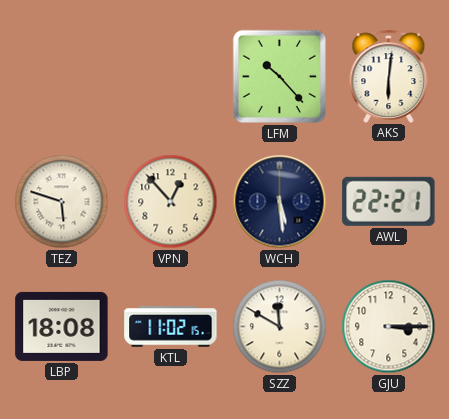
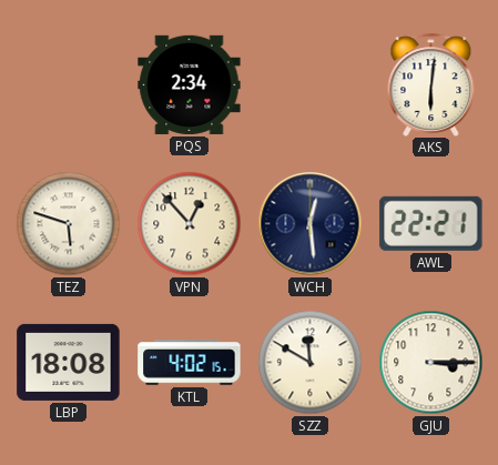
PQS: none -> 2:34 (190, 84)
LFM: 10:23 -> none (279, 76)
WCH: 5:29 -> 12:29 (311, 224)
KTL: 11:02 -> 4:02 (190, 363)
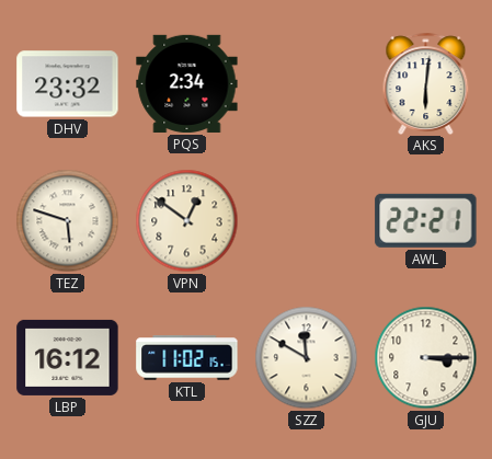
DHV: none -> 23:32 (68, 84)
VPN: 12:53 -> 12:51 (187, 221)
WCH: 12:29 -> none (311, 224)
LBP: 18:08 -> 16:12 (68, 357)
KTL: 4:02 -> 11:02 (187, 358)
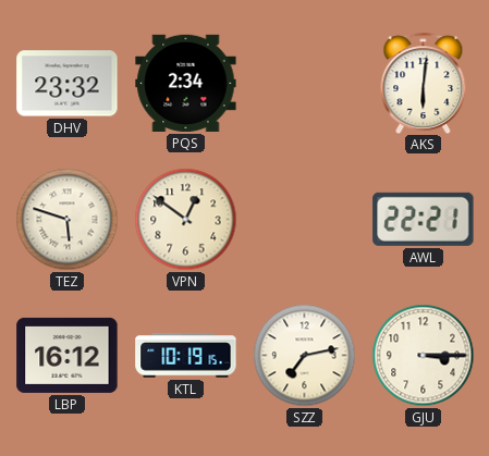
KTL: 11:02 -> 10:19 (186, 356)
SZZ: 11:50 -> 7:13 (305, 356)
